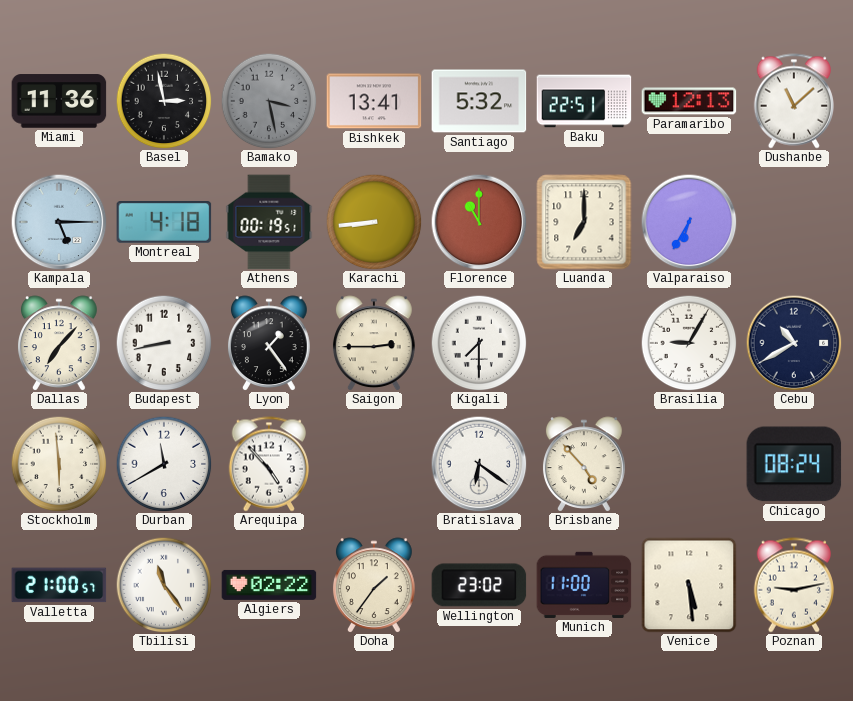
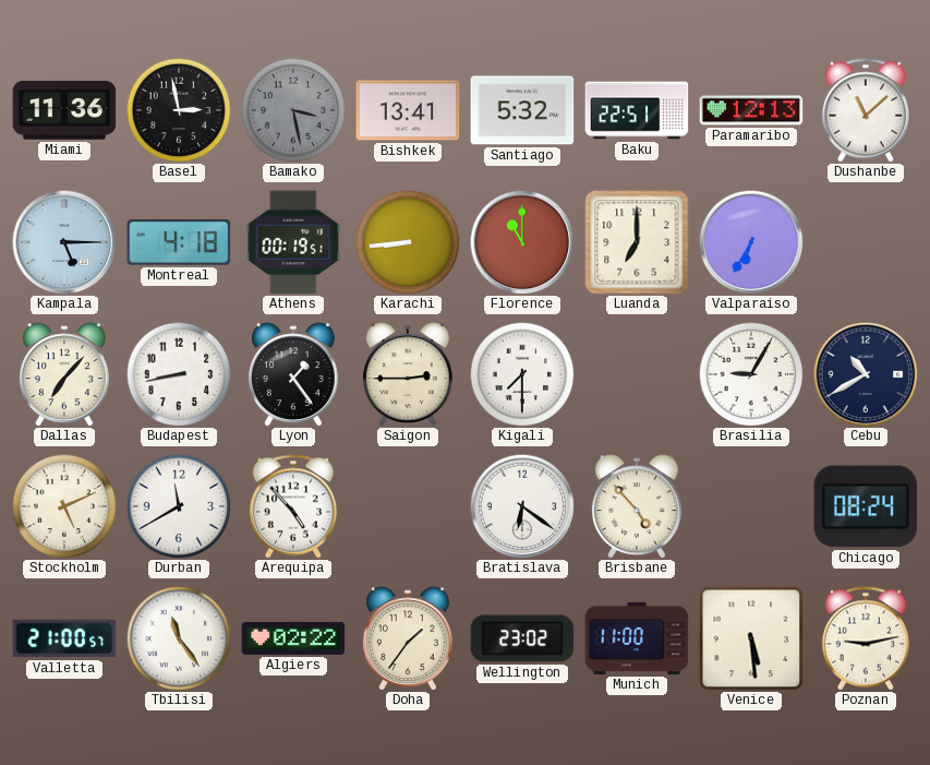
Stockholm: 5:59 -> 5:11 (64, 506)
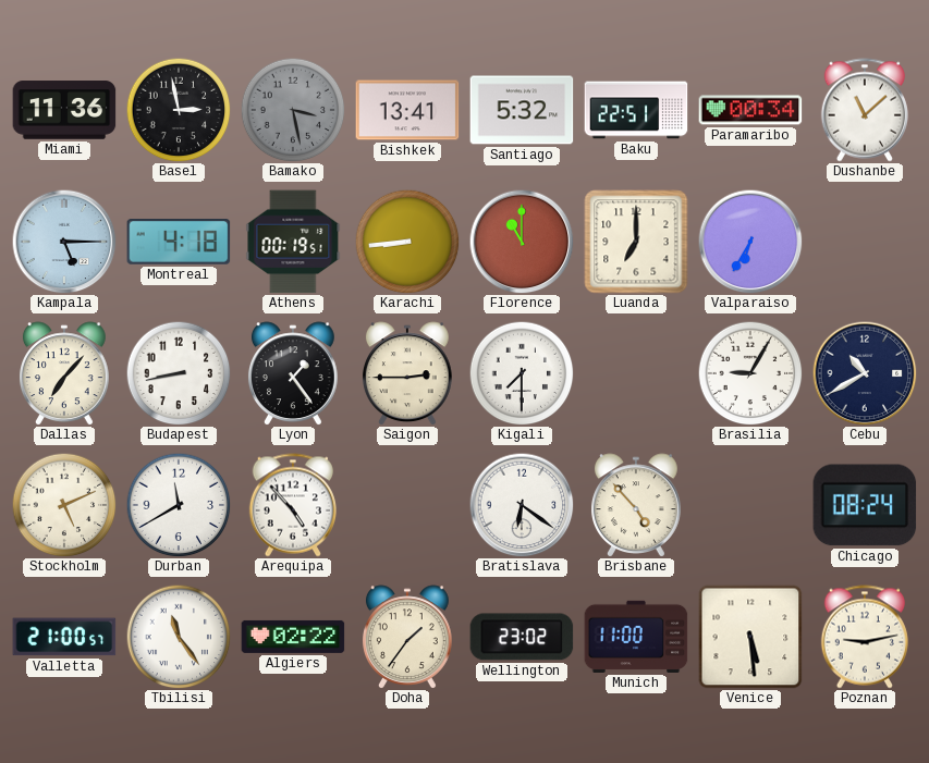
Paramaribo: 12:13 -> 00:34 (750, 110)
